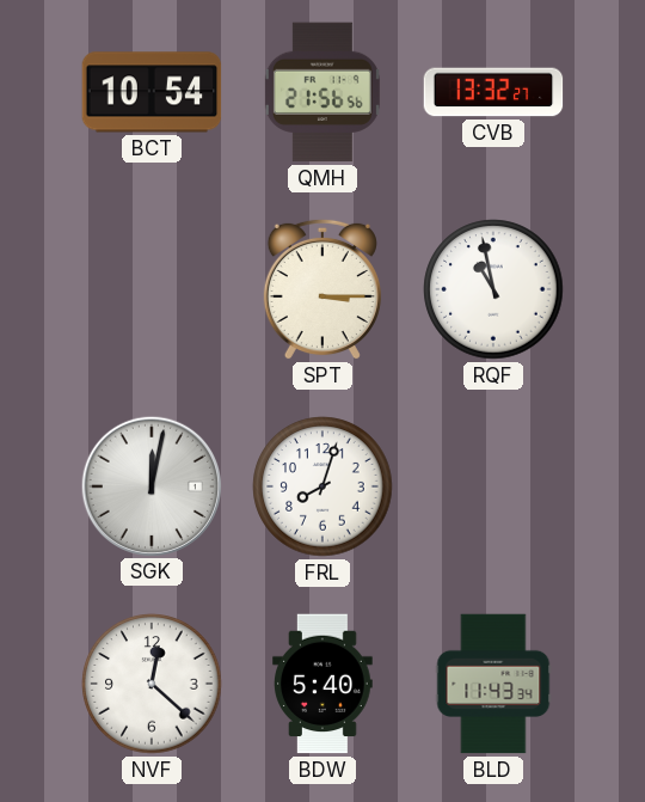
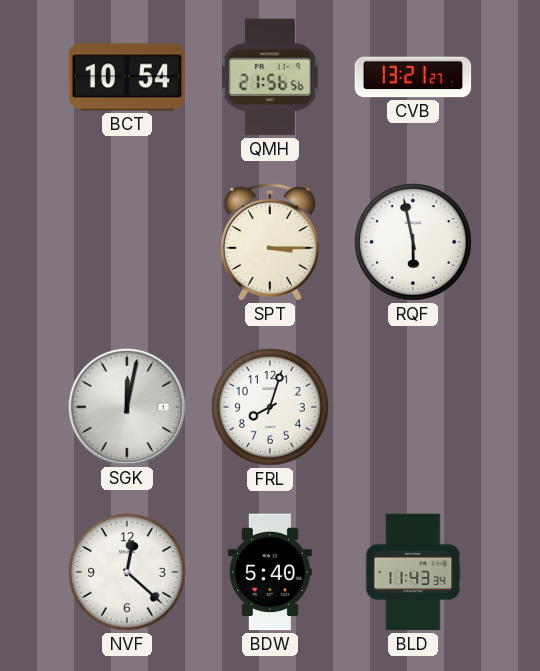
CVB: 13:32 -> 13:21 (413, 77)
RQF: 10:58 -> 5:58 (413, 242)
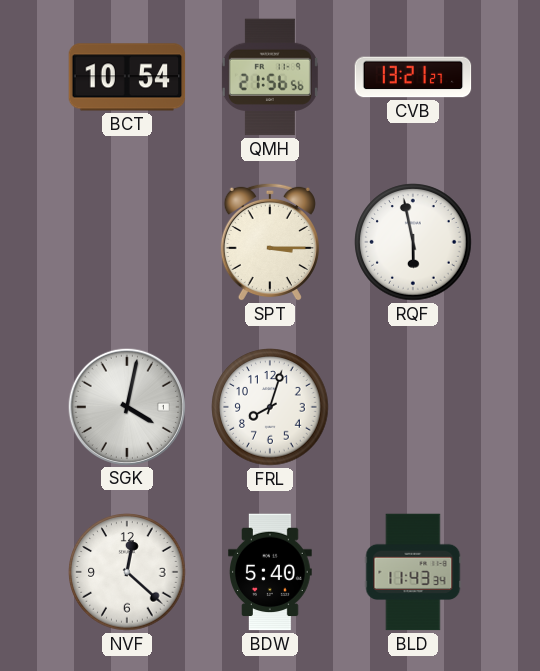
SGK: 12:02 -> 4:02 (126, 406)
